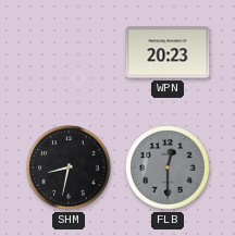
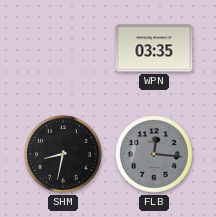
WPN: 20:23 -> 03:35 (154, 48)
FLB: 12:30 -> 12:16 (154, 154)
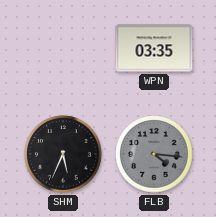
SHM: 8:32 -> 5:34 (63, 154)
FLB: 12:16 -> 4:16 (154, 154)
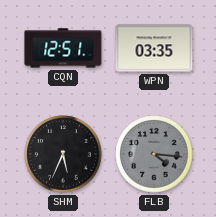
CQN: none -> 12:51 (63, 48)
